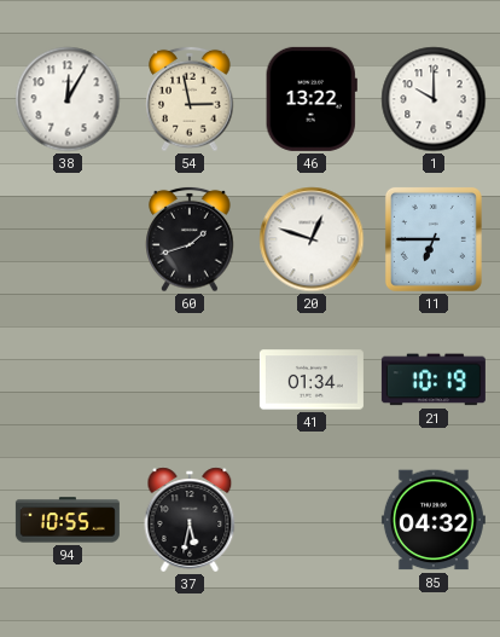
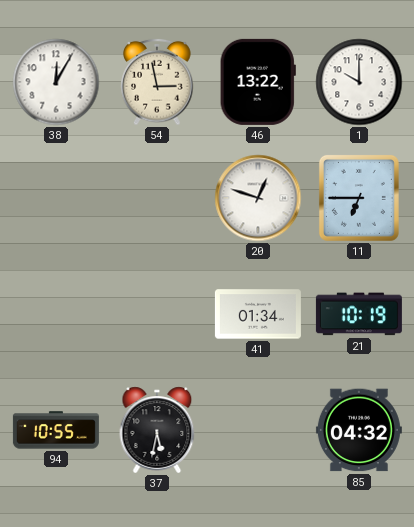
60: 1:42 -> none (190, 239)
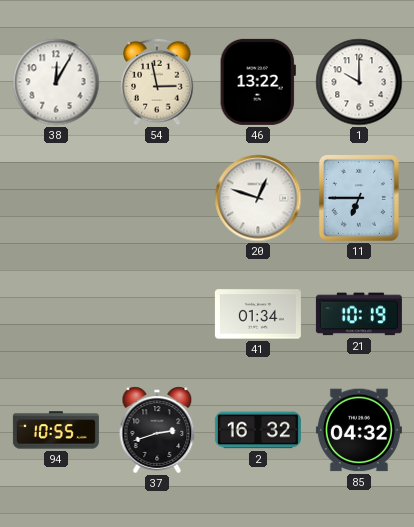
37: 5:32 -> 2:42 (157, 430)
2: none -> 16:32 (258, 430)
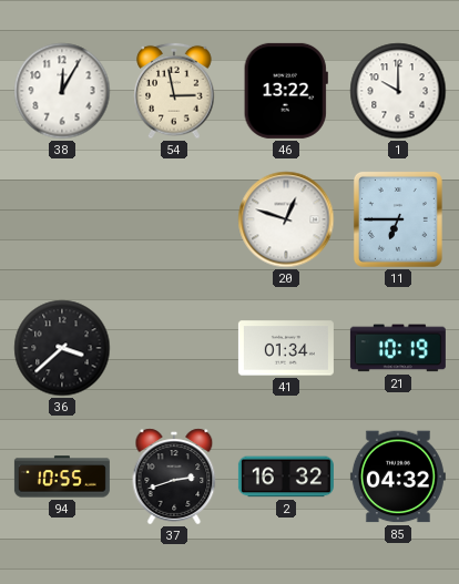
36: none -> 3:38 (62, 348)
